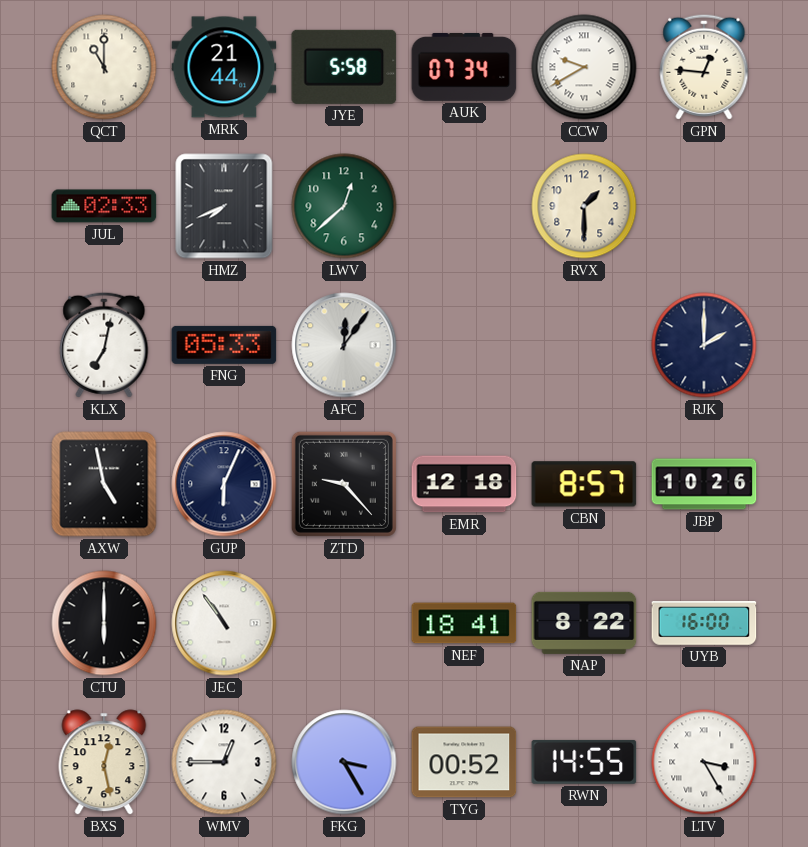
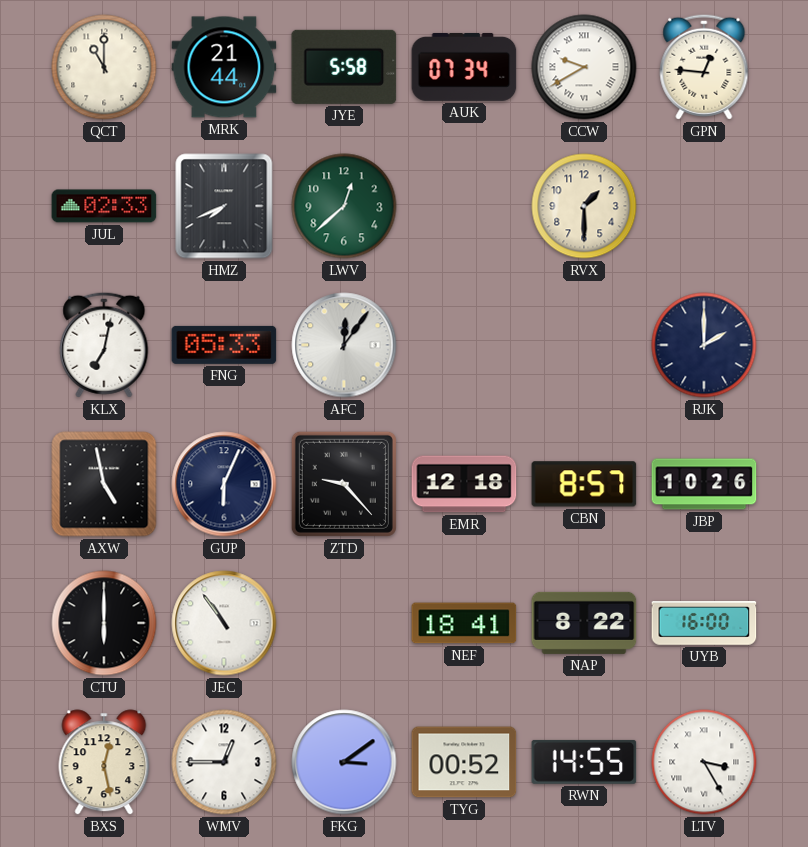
FKG: 3:25 -> 3:09 (344, 762)
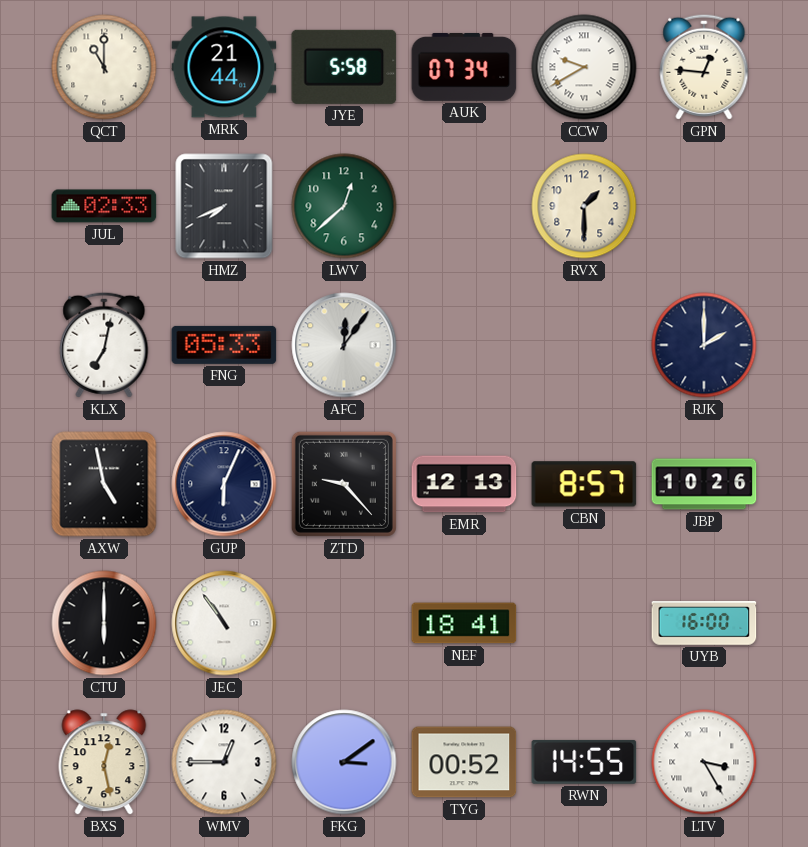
EMR: 12:18 -> 12:13 (464, 484)
NAP: 8:22 -> none (584, 623)
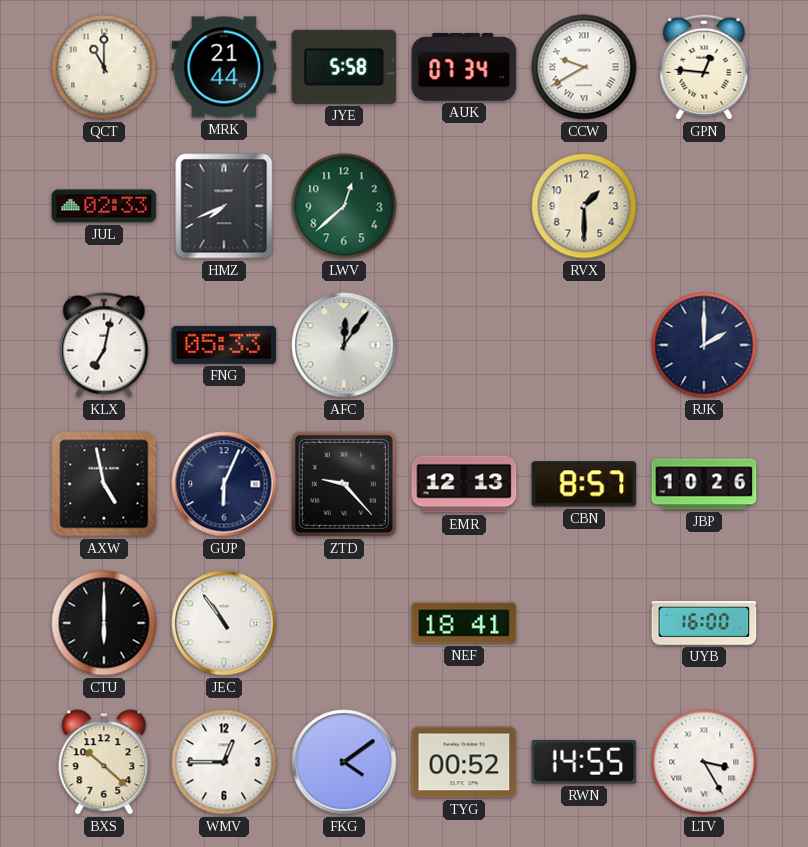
BXS: 12:28 -> 10:22 (104, 762)
FKG: 3:09 -> 4:09 (344, 762)
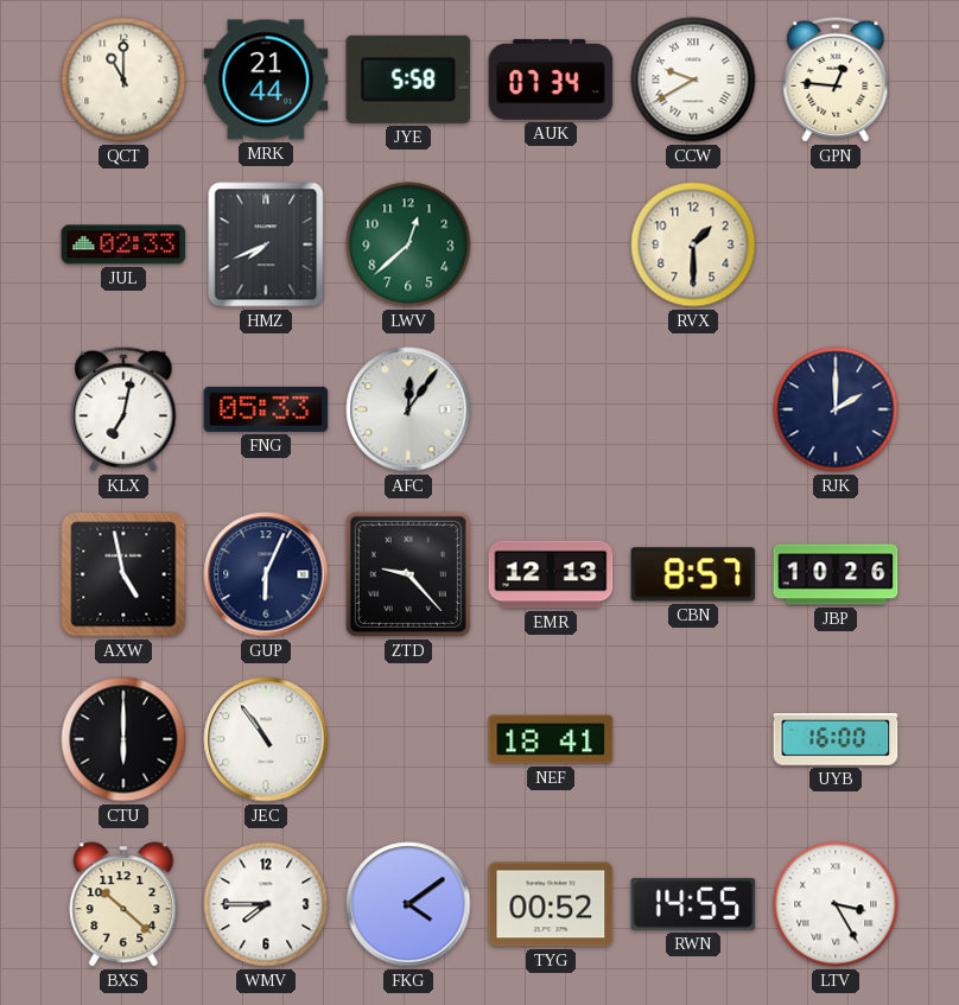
WMV: 12:45 -> 7:45 (266, 904)
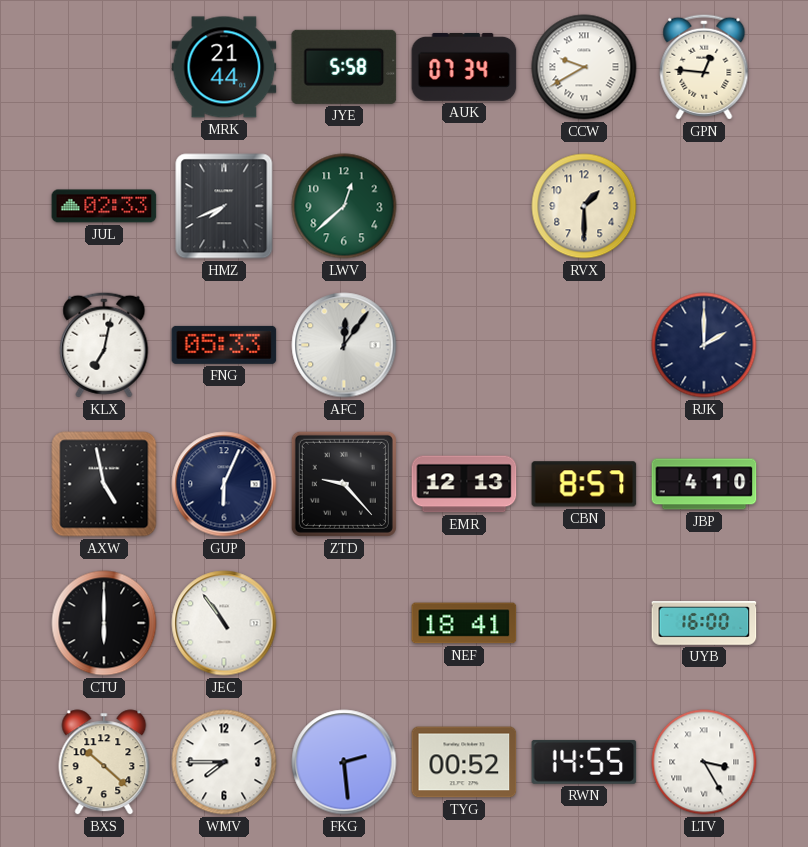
QCT: 11:00 -> none (123, 79)
JBP: 10:26 -> 4:10 (704, 484)
FKG: 4:09 -> 2:29 (344, 762)
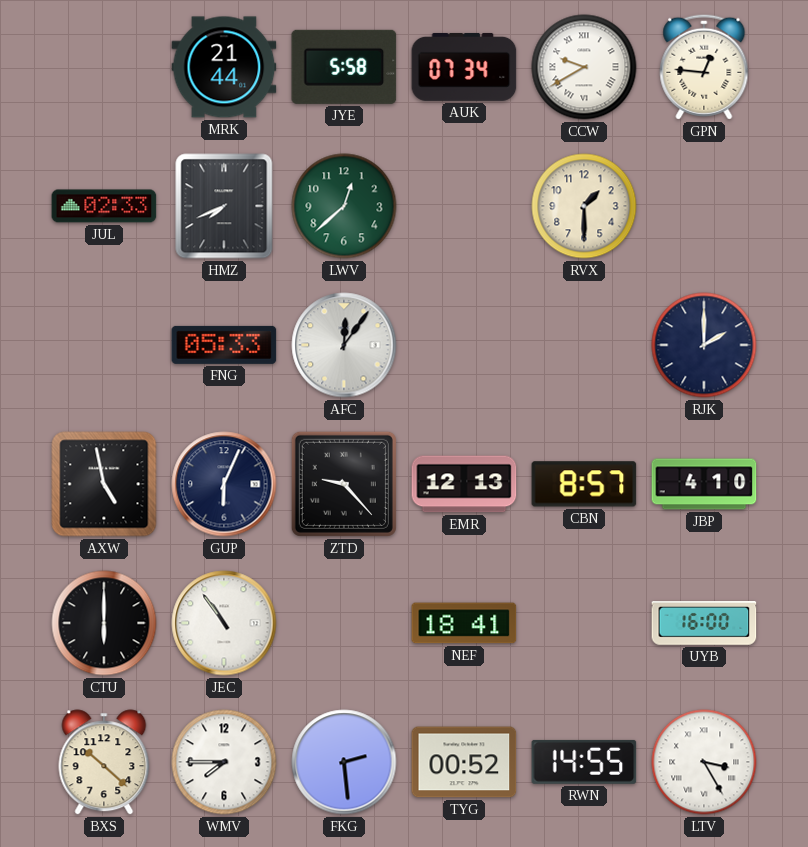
KLX: 7:02 -> none (104, 345)
